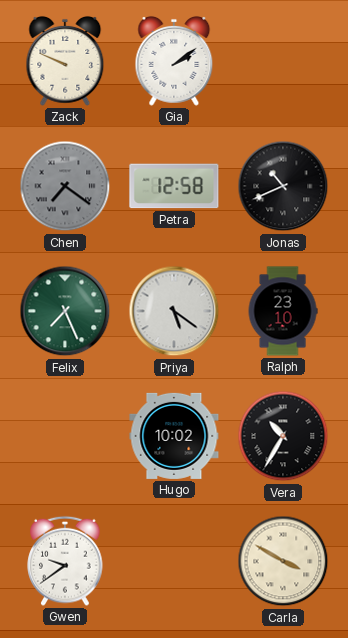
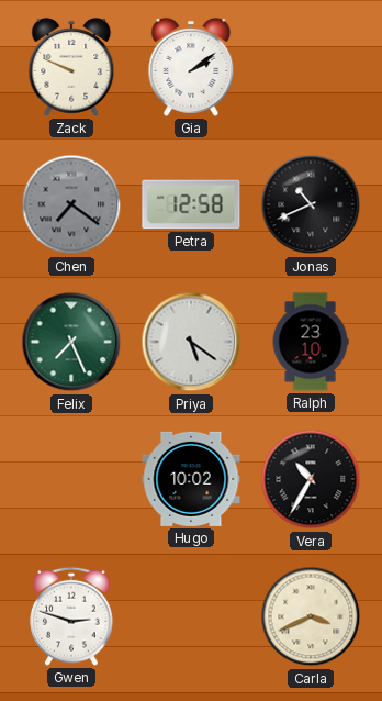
Gwen: 9:39 -> 2:48 (71, 616)
Carla: 3:50 -> 3:41 (311, 616)
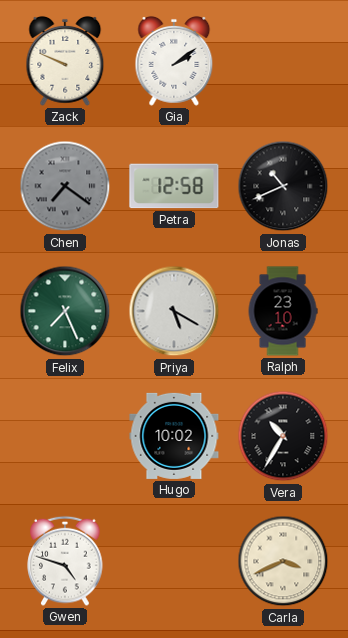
Priya: 5:21 -> 5:20 (174, 311)
Gwen: 2:48 -> 4:48 (65, 561)
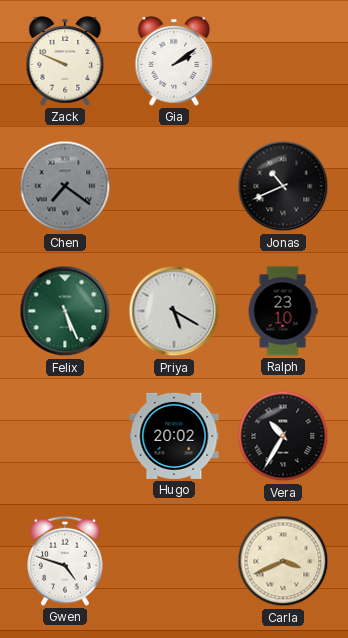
Petra: 12:58 -> none (174, 186)
Felix: 7:26 -> 5:26 (65, 311)
Hugo: 10:02 -> 20:02 (174, 436)
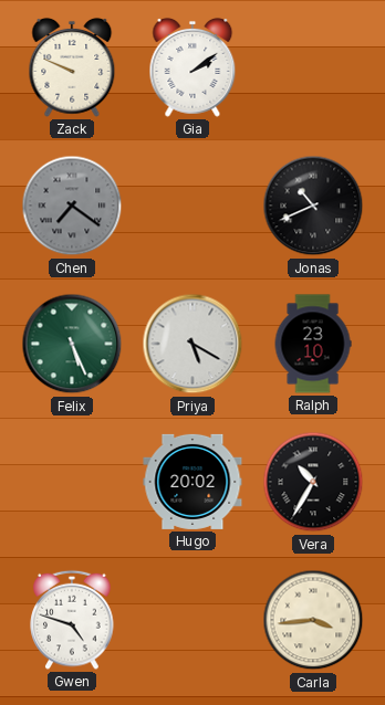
Carla: 3:41 -> 3:44 (313, 620)
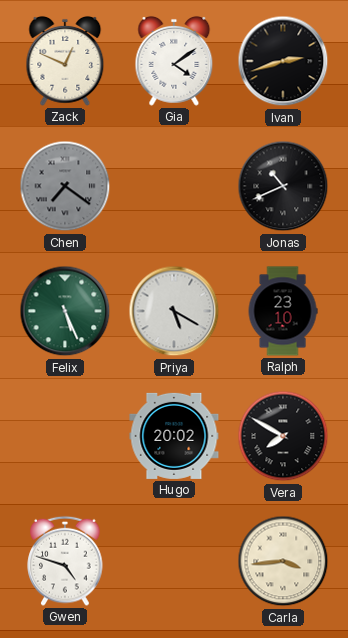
Zack: 9:49 -> 12:49 (65, 61)
Gia: 2:09 -> 4:09 (174, 61)
Ivan: none -> 2:42 (283, 61)
Vera: 10:35 -> 7:50 (283, 436)
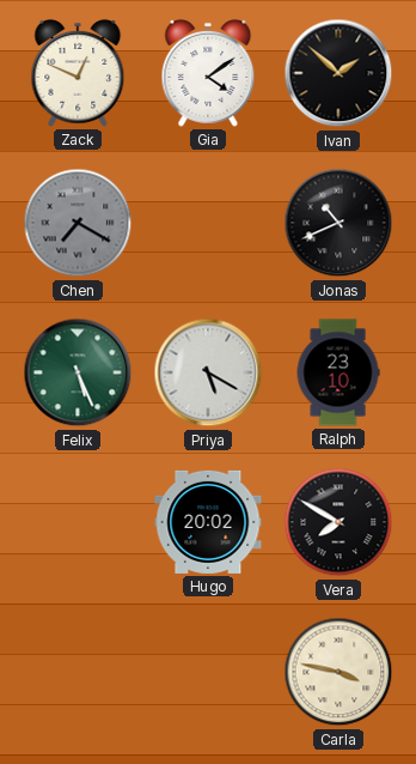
Ivan: 2:42 -> 1:52 (338, 73)
Chen: 7:21 -> 7:20 (78, 223)
Gwen: 4:48 -> none (65, 561)
Carla: 3:44 -> 3:47 (338, 672)
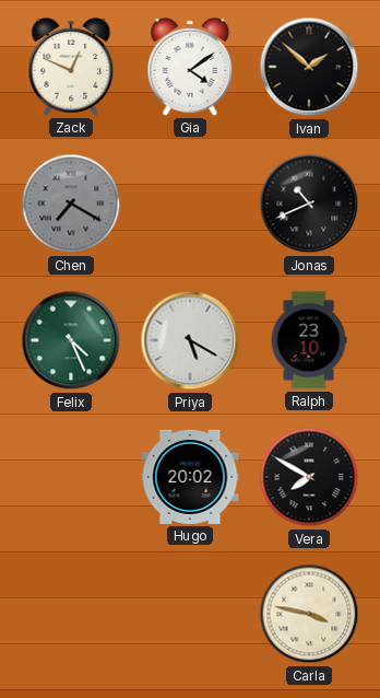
Felix: 5:26 -> 4:26 (71, 340)
